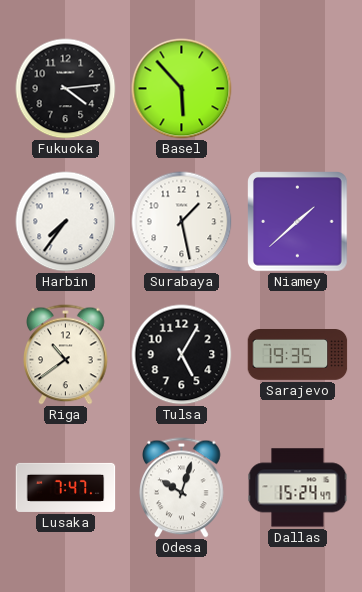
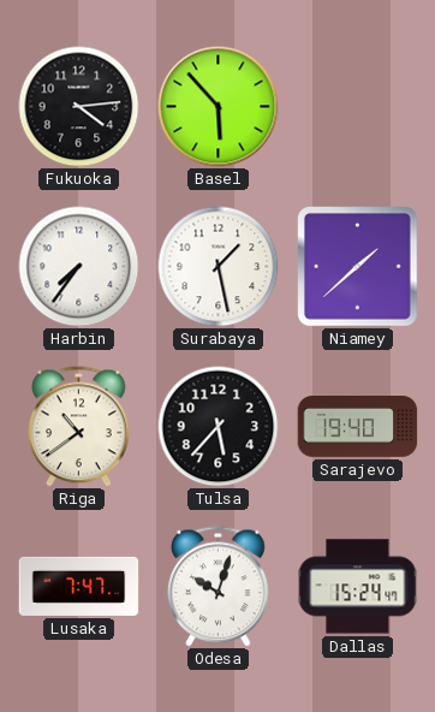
Tulsa: 5:05 -> 5:37 (219, 427)
Sarajevo: 19:35 -> 19:40 (358, 427)
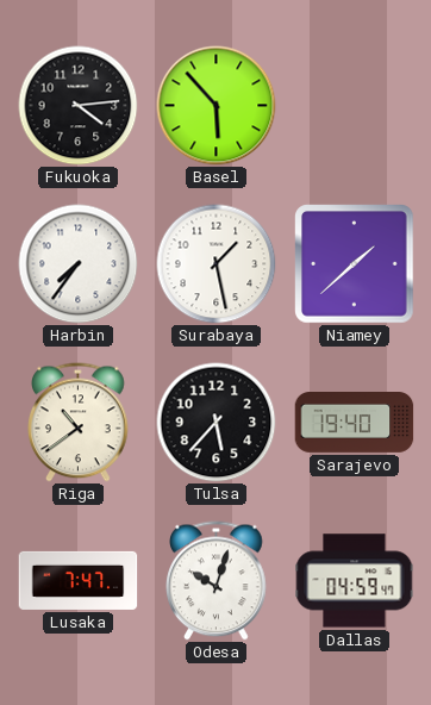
Dallas: 15:24 -> 04:59 (355, 581)
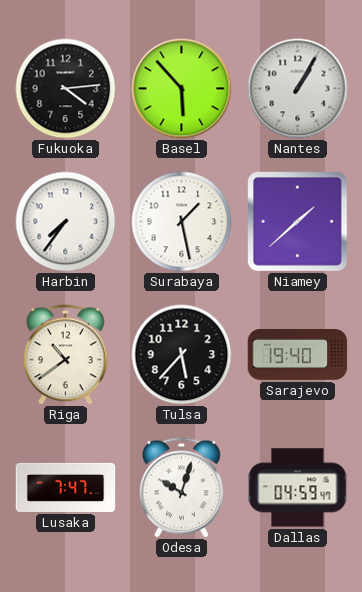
Nantes: none -> 1:05 (298, 89)
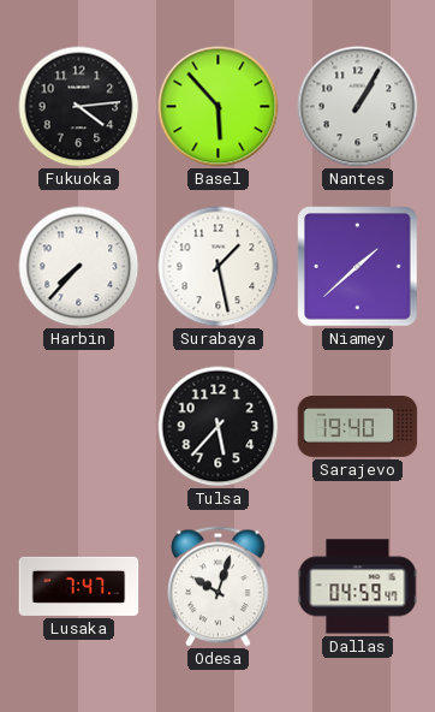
Harbin: 7:36 -> 7:37 (79, 267)
Riga: 10:39 -> none (66, 355)
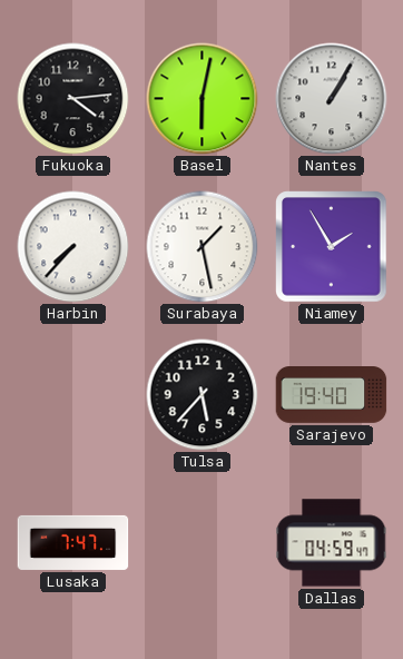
Basel: 5:53 -> 6:02 (203, 99)
Niamey: 1:38 -> 1:55 (332, 247)
Odesa: 10:03 -> none (219, 587)
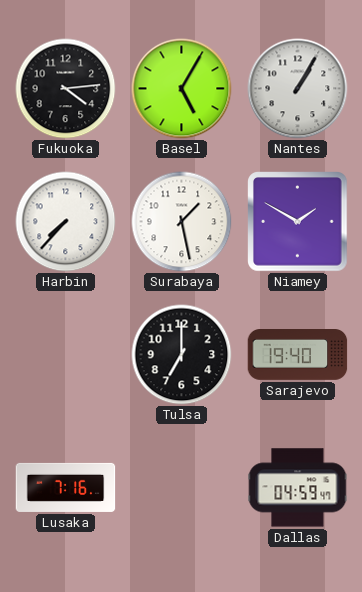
Basel: 6:02 -> 5:05 (182, 89)
Niamey: 1:55 -> 1:50 (298, 222)
Tulsa: 5:37 -> 7:00 (182, 355)
Lusaka: 7:47 -> 7:16 (66, 487)
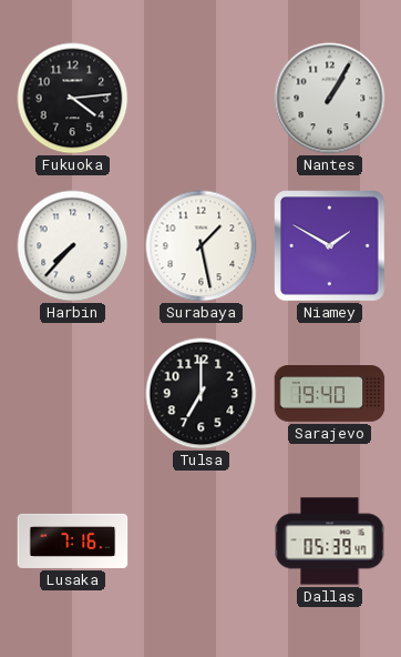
Basel: 5:05 -> none (182, 89)
Dallas: 04:59 -> 05:39 (330, 542)
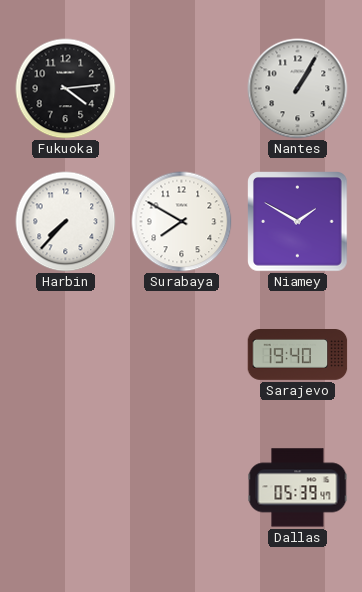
Surabaya: 1:28 -> 7:50 (182, 222)
Tulsa: 7:00 -> none (202, 394)
Lusaka: 7:16 -> none (73, 540)
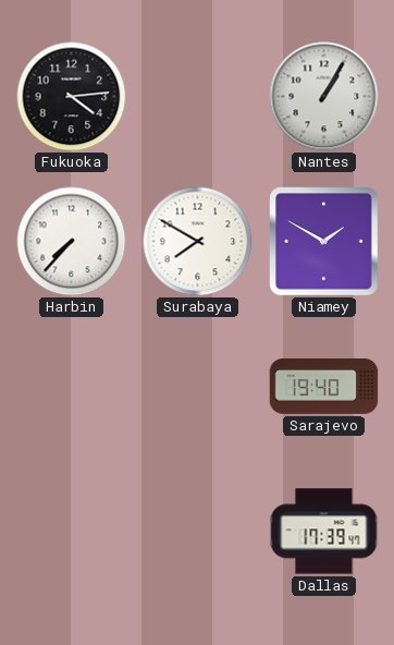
Dallas: 05:39 -> 17:39 (324, 532)
